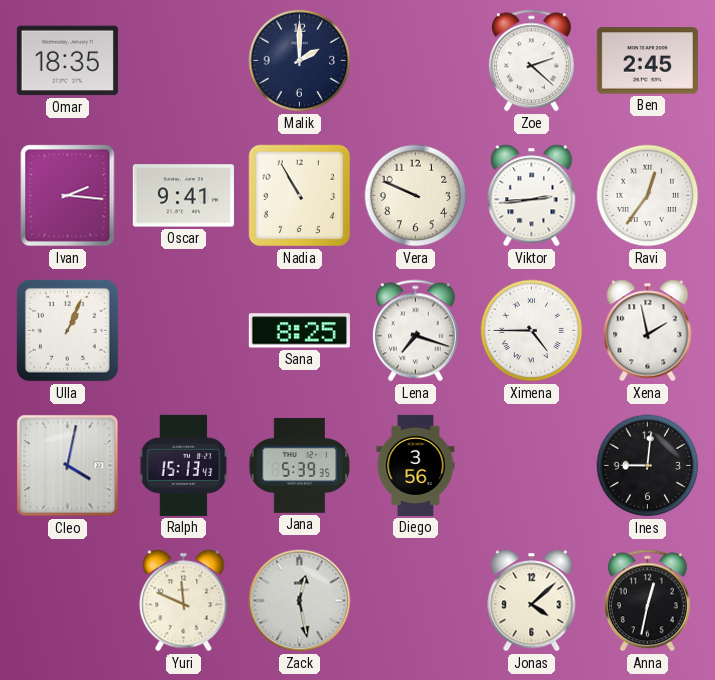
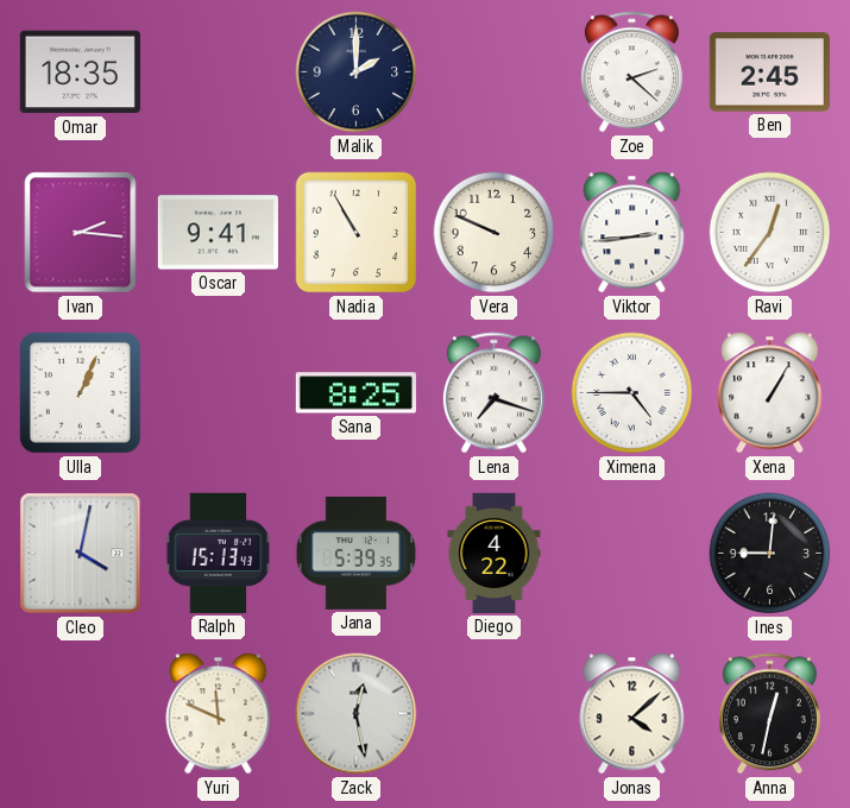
Xena: 1:58 -> 1:05 (770, 393)
Diego: 3:56 -> 4:22 (495, 553)
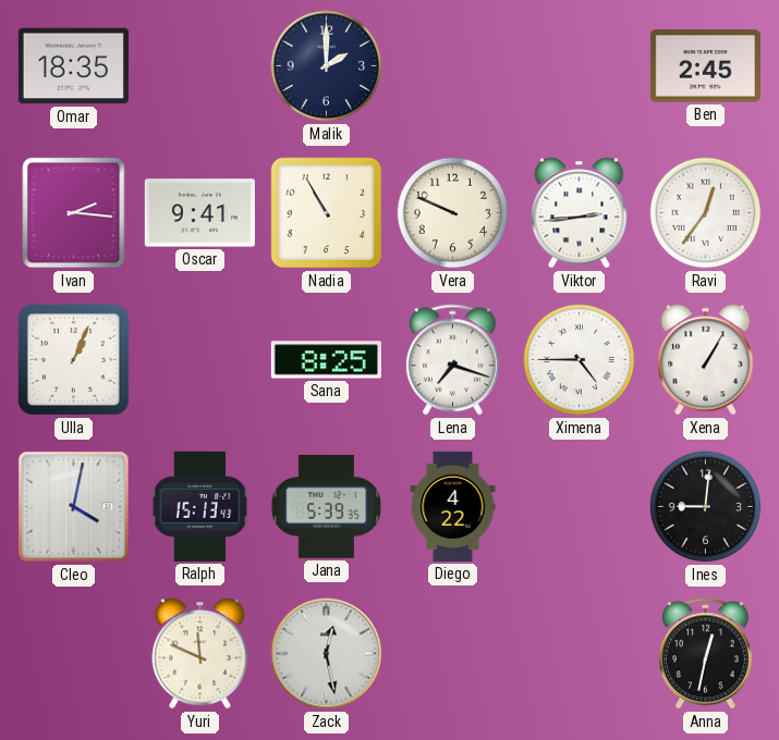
Zoe: 2:22 -> none (631, 72)
Jonas: 4:08 -> none (632, 714)
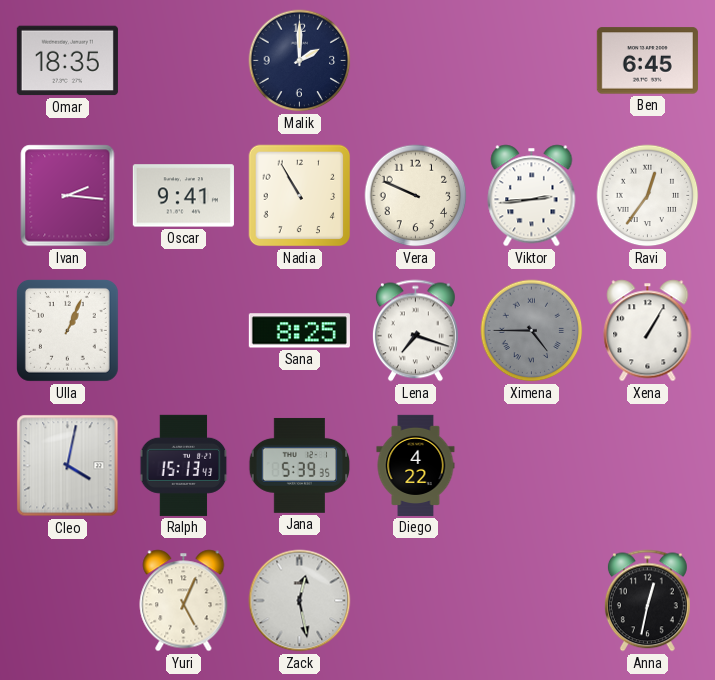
Ben: 2:45 -> 6:45 (647, 61)
Ximena dial: white -> grey (532, 331)
Ines: 9:01 -> none (706, 507)
Yuri: 11:49 -> 5:04 (184, 601)
